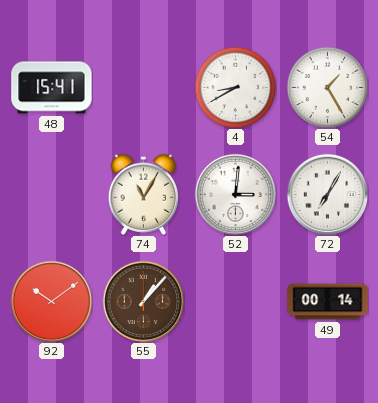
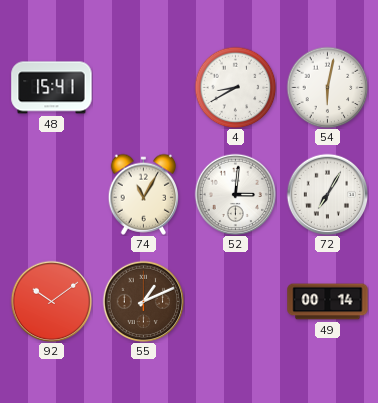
54: 1:25 -> 6:02 (327, 87)
55: 1:07 -> 1:11 (143, 301)
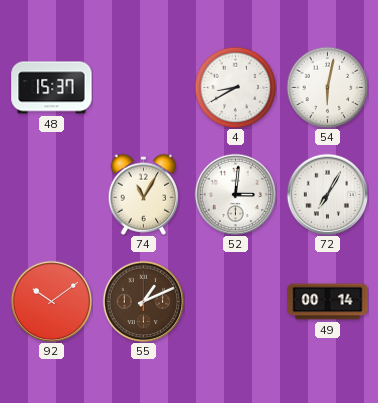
48: 15:41 -> 15:37 (52, 88)
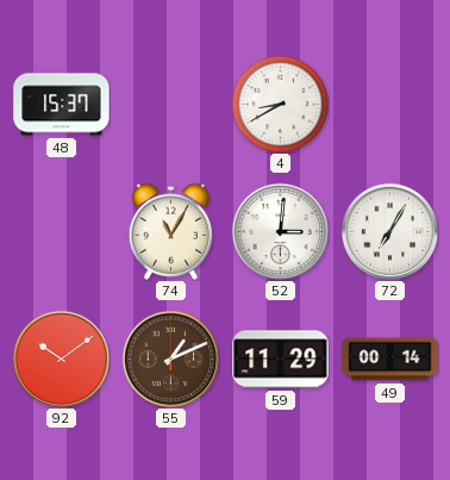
54: 6:02 -> none (327, 87)
59: none -> 11:29 (281, 360)
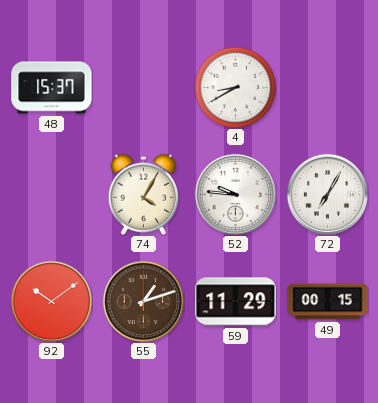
74: 11:05 -> 4:05 (144, 194)
52: 3:01 -> 9:46 (235, 194)
55: 1:11 -> 1:12 (143, 301)
49: 00:14 -> 00:15 (328, 302)
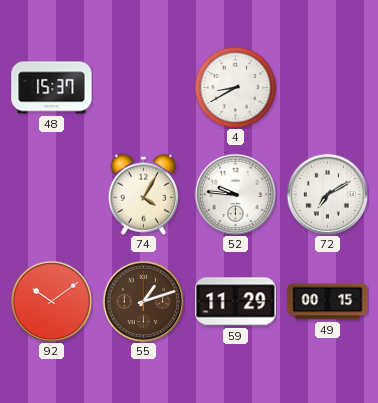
72: 7:05 -> 7:10 (327, 194)
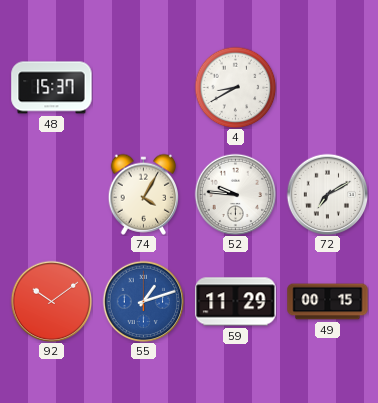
55 dial: brown -> blue (143, 301)
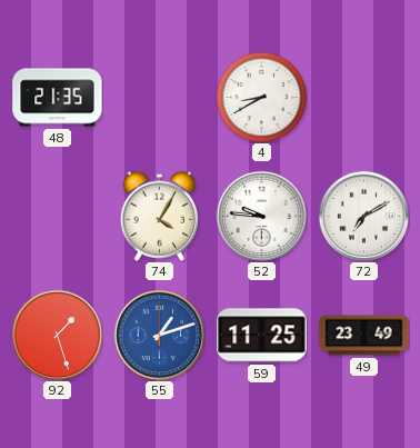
48: 15:37 -> 21:35 (58, 98)
92: 10:09 -> 1:27 (57, 335)
59: 11:29 -> 11:25 (262, 336)
49: 00:15 -> 23:49 (364, 336)
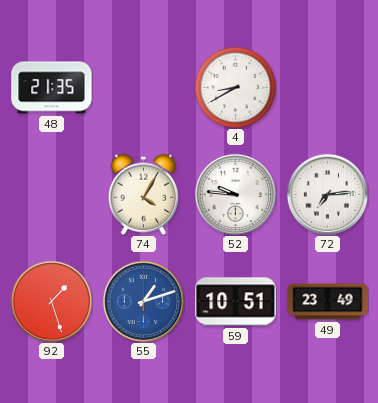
72: 7:10 -> 7:14 (327, 194)
59: 11:25 -> 10:51 (236, 302)
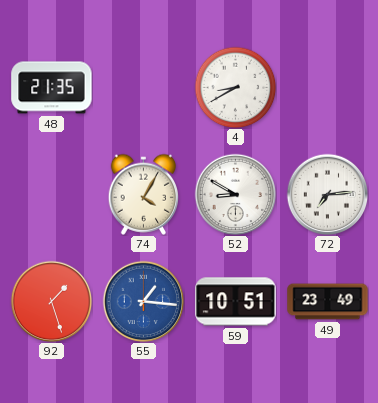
52: 9:46 -> 8:50 (235, 194)
55: 1:12 -> 1:16 (143, 301)
